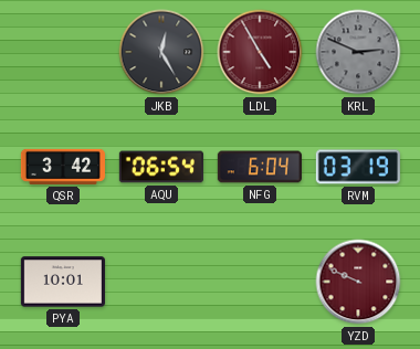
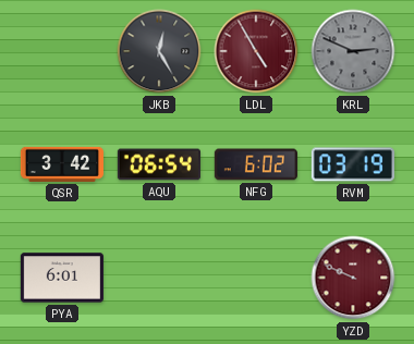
NFG: 6:04 -> 6:02 (256, 164)
PYA: 10:01 -> 6:01 (62, 278)
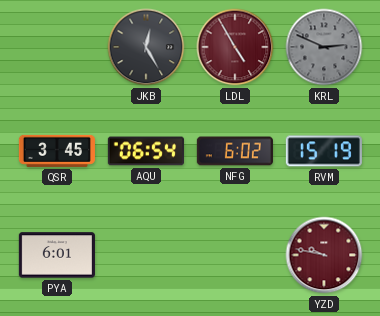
QSR: 3:42 -> 3:45 (57, 151)
RVM: 03:19 -> 15:19 (324, 151)
YZD: 9:49 -> 9:47 (324, 255)
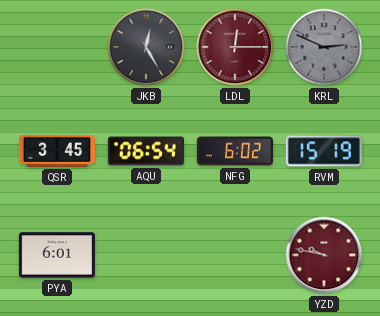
LDL: 4:55 -> 12:15 (235, 47)
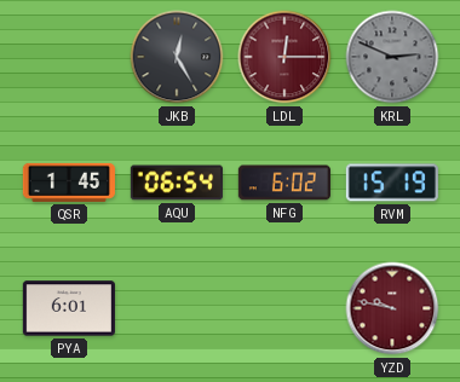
QSR: 3:45 -> 1:45 (69, 183)
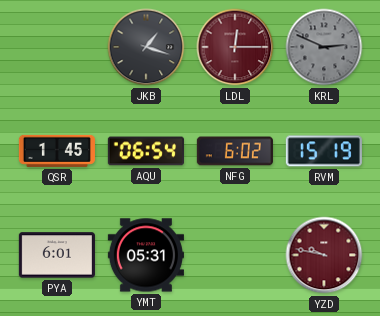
JKB: 12:25 -> 1:18 (146, 47)
YMT: none -> 05:31 (146, 255)
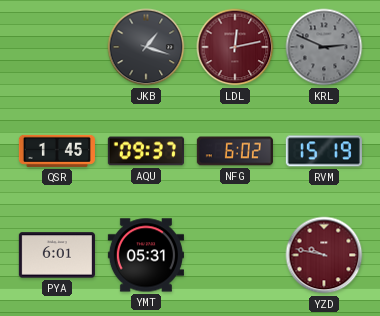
LDL: 12:15 -> 12:13 (235, 47)
AQU: 06:54 -> 09:37 (146, 151)
